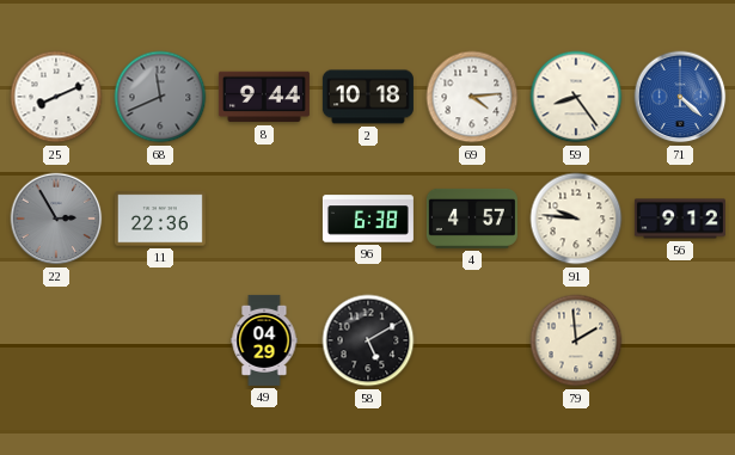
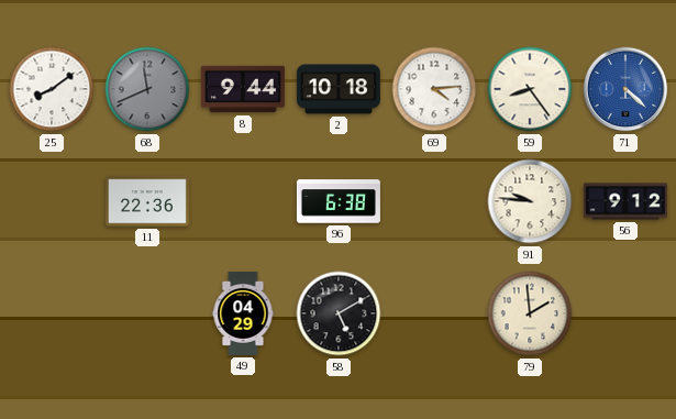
25: 8:11 -> 8:09 (52, 89)
22: 2:55 -> none (56, 219)
4: 4:57 -> none (472, 219)
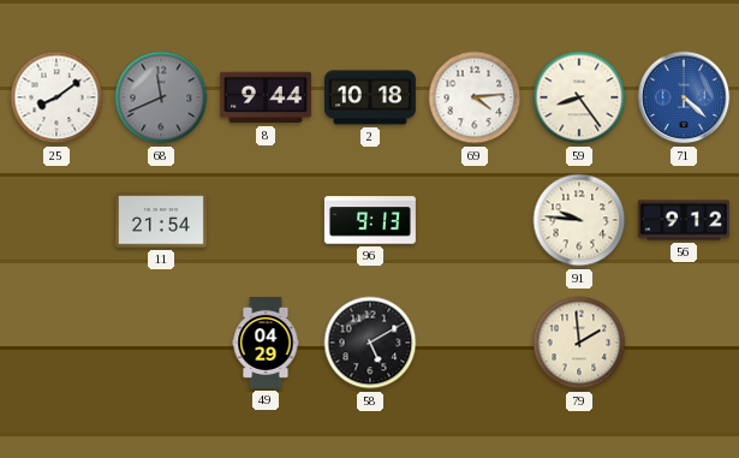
11: 22:36 -> 21:54 (161, 220)
96: 6:38 -> 9:13 (370, 220)
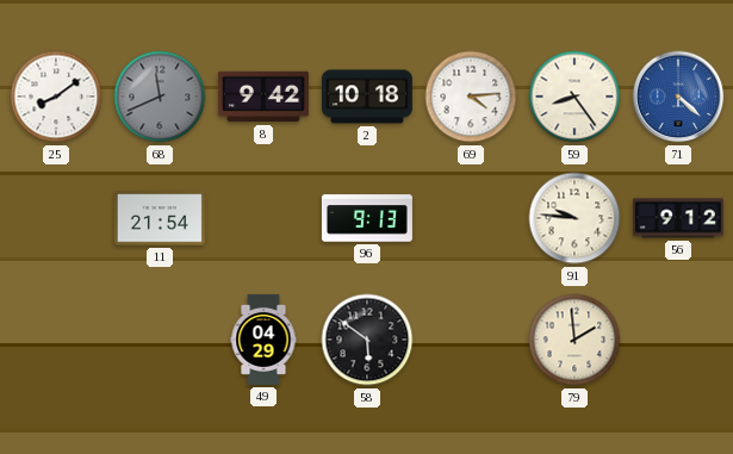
8: 9:44 -> 9:42 (263, 97)
58: 5:10 -> 5:51 (367, 340)
